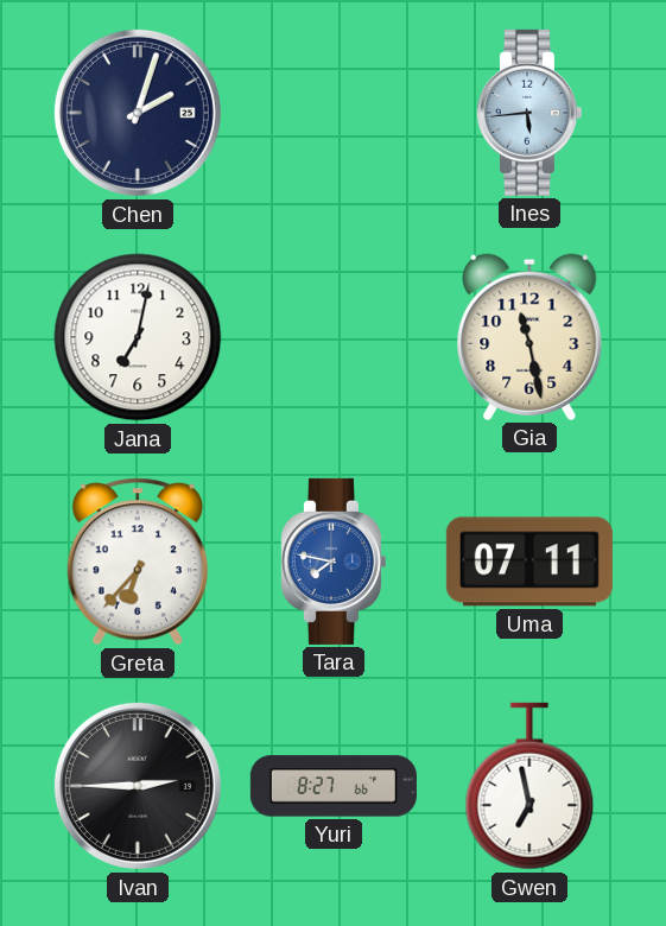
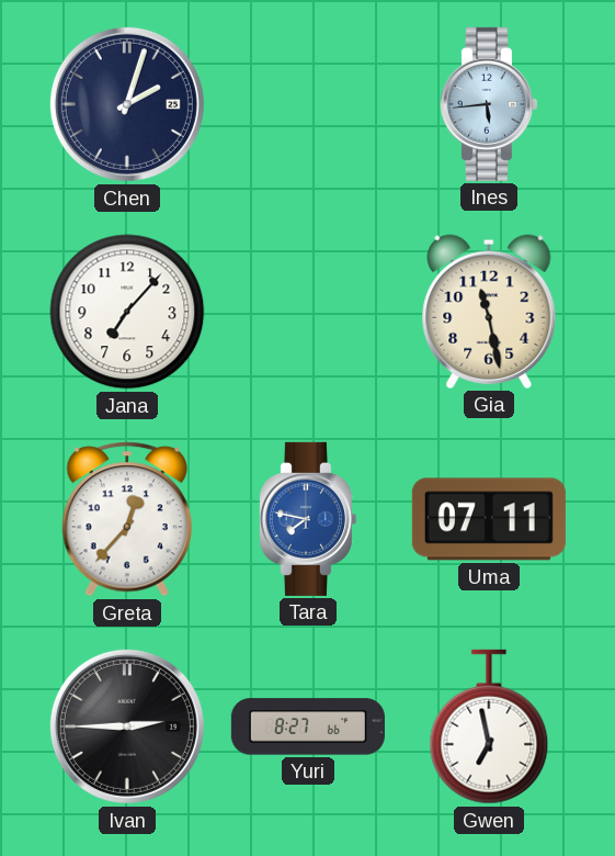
Jana: 7:02 -> 7:07 (127, 312)
Greta: 6:37 -> 12:37 (127, 519)
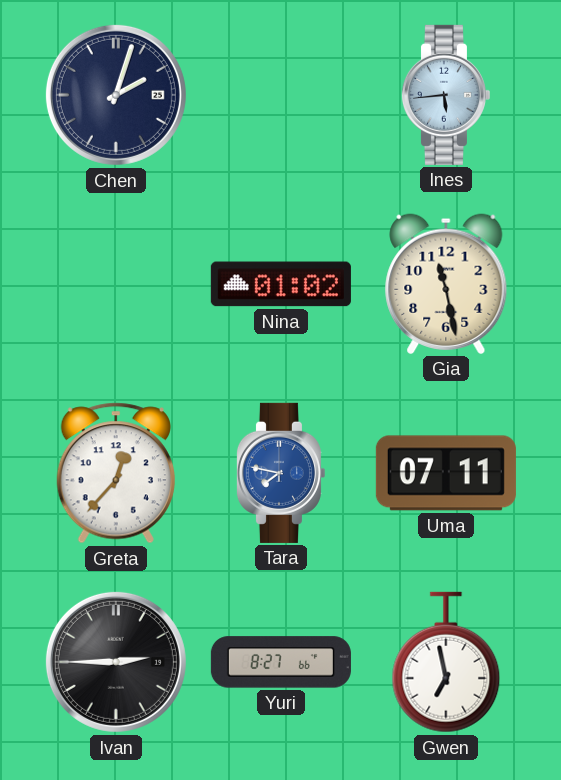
Jana: 7:07 -> none (127, 312)
Nina: none -> 01:02 (281, 284)
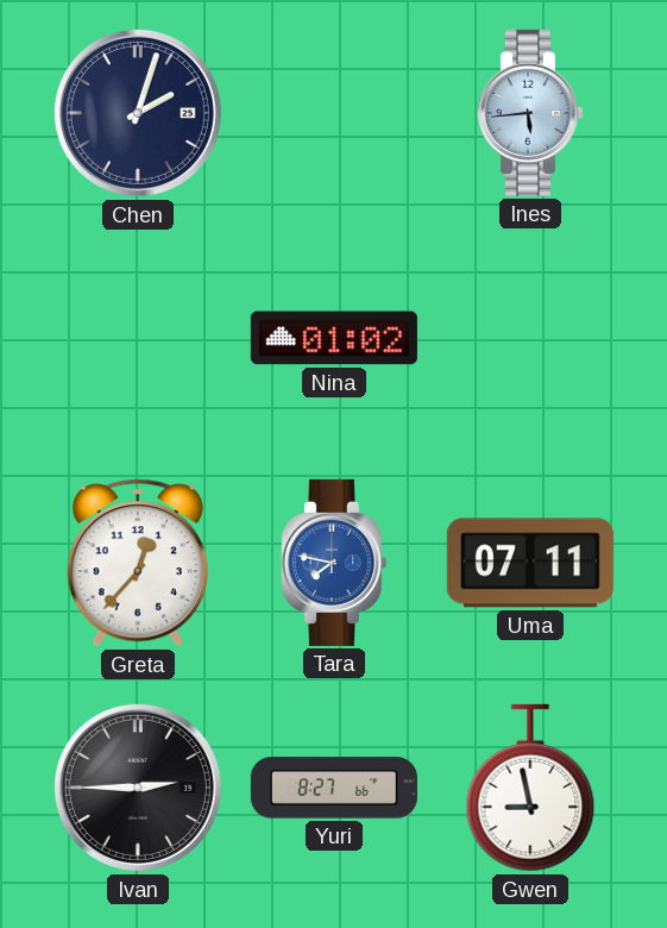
Gia: 11:28 -> none (446, 284)
Gwen: 6:58 -> 8:58 (530, 788)
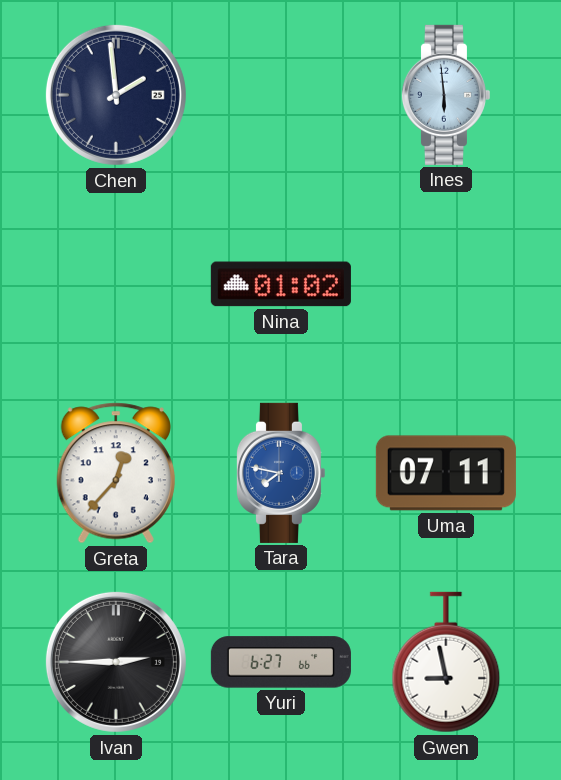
Chen: 2:03 -> 1:59 (116, 95)
Ines: 5:44 -> 5:59 (445, 95)
Yuri: 8:27 -> 6:27 (281, 662)
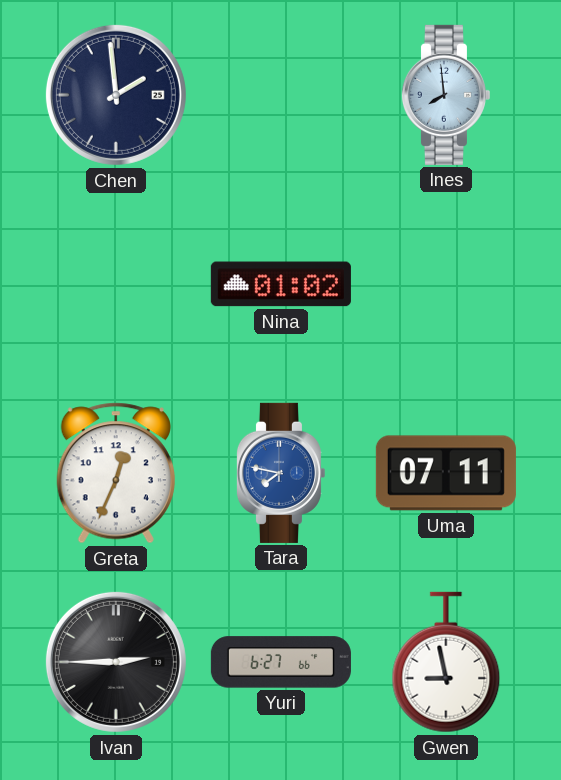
Ines: 5:59 -> 7:59 (445, 95)
Greta: 12:37 -> 12:34 (116, 473)
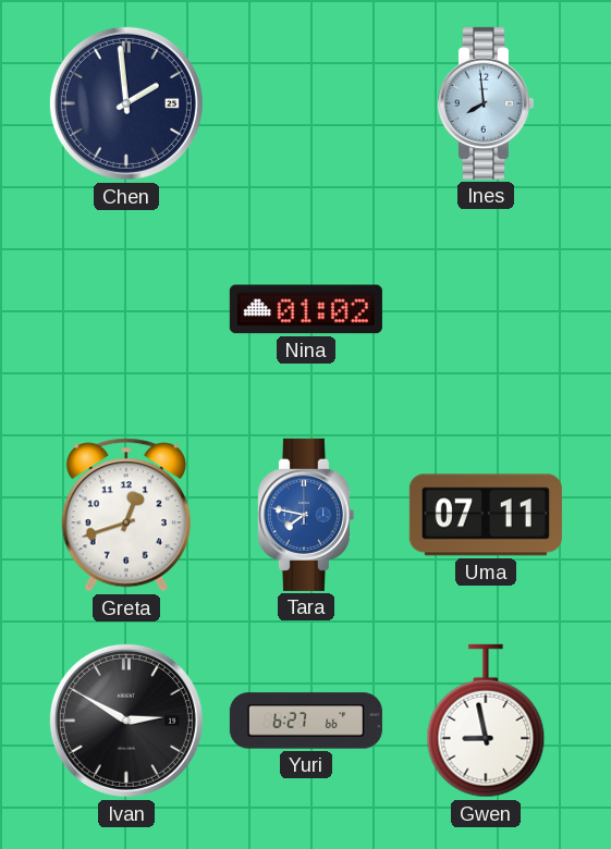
Greta: 12:34 -> 12:42 (126, 515)
Ivan: 2:45 -> 2:50 (126, 721)
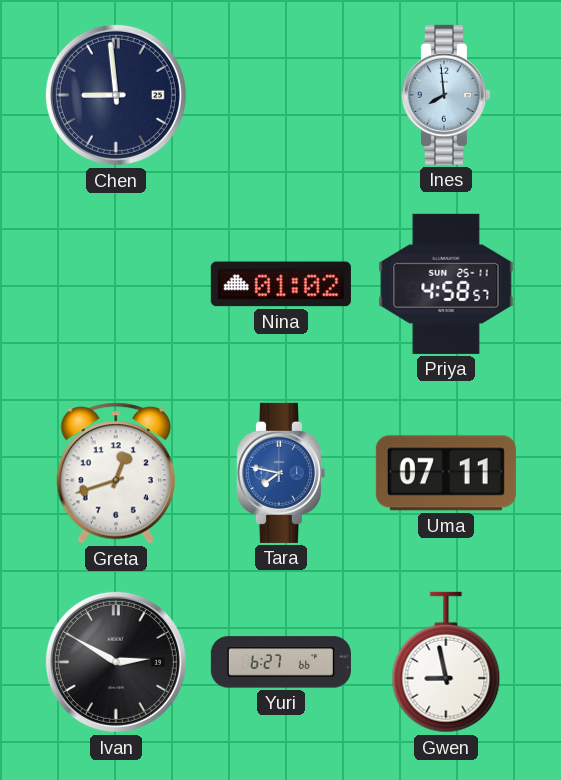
Chen: 1:59 -> 8:59 (116, 95)
Priya: none -> 4:58 (446, 284)
